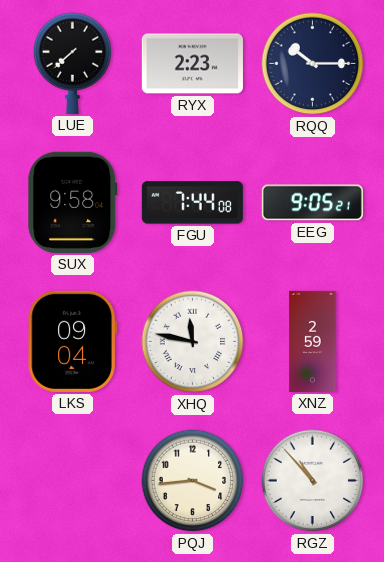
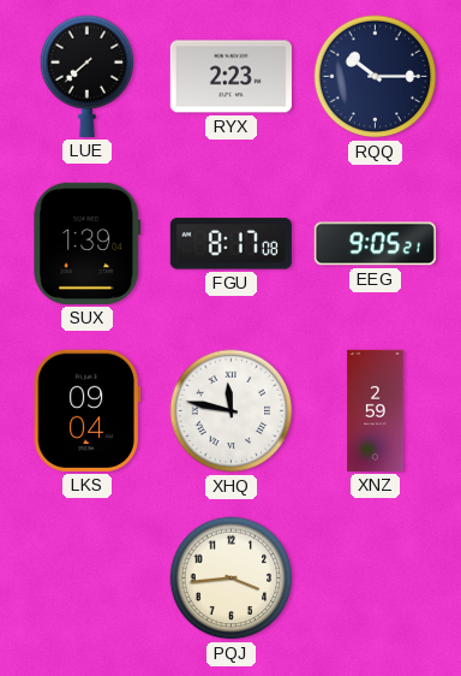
SUX: 9:58 -> 1:39 (88, 243)
FGU: 7:44 -> 8:17 (230, 244)
RGZ: 10:53 -> none (313, 481)
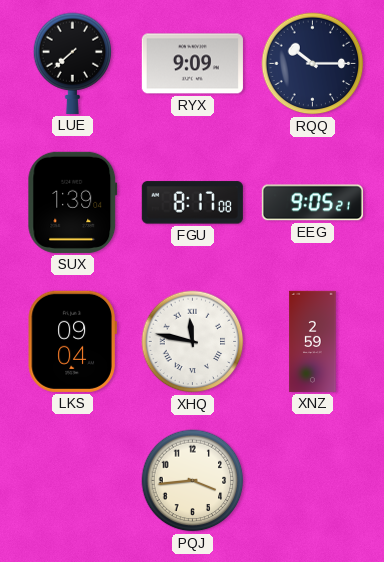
RYX: 2:23 -> 9:09 (192, 64)
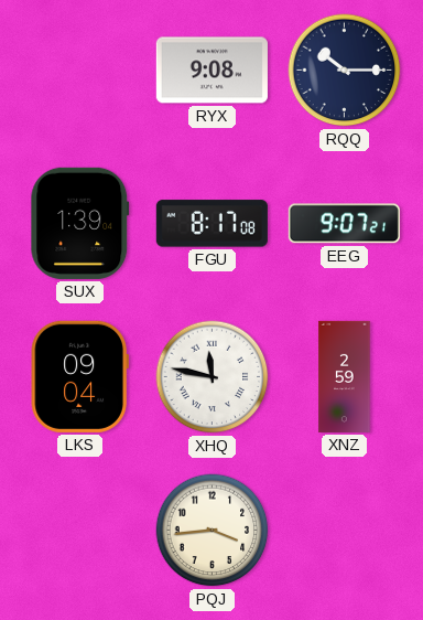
LUE: 7:38 -> none (73, 63)
RYX: 9:09 -> 9:08 (211, 71)
EEG: 9:05 -> 9:07 (344, 224)
